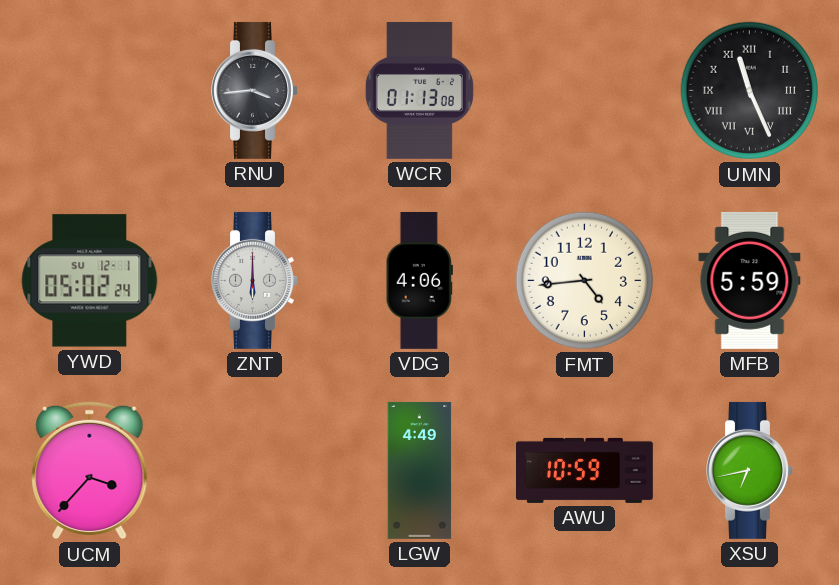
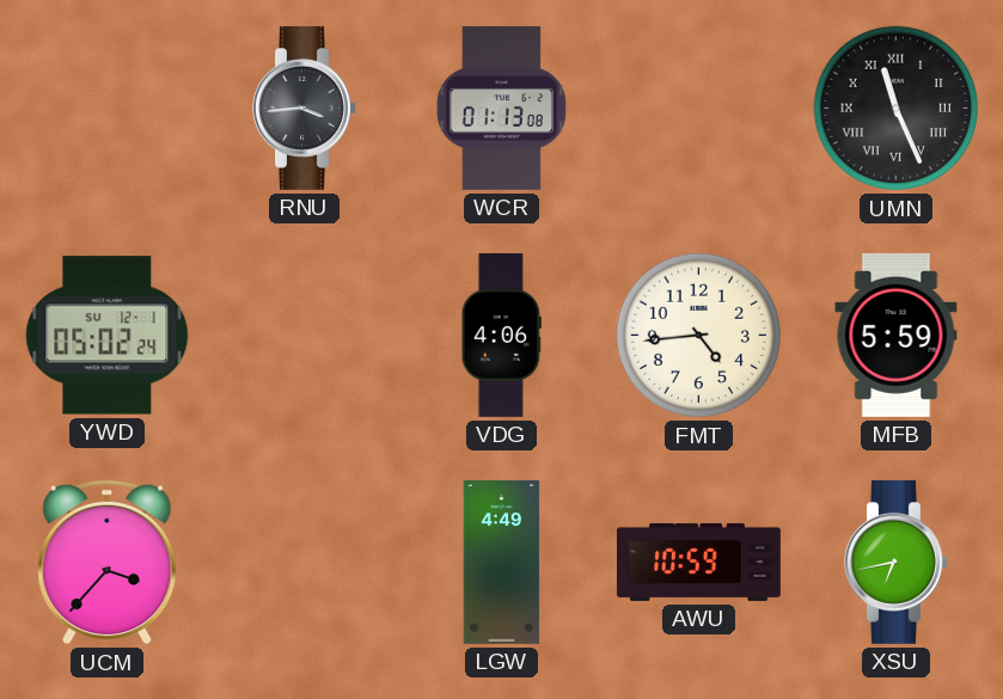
ZNT: 6:00 -> none (255, 280)
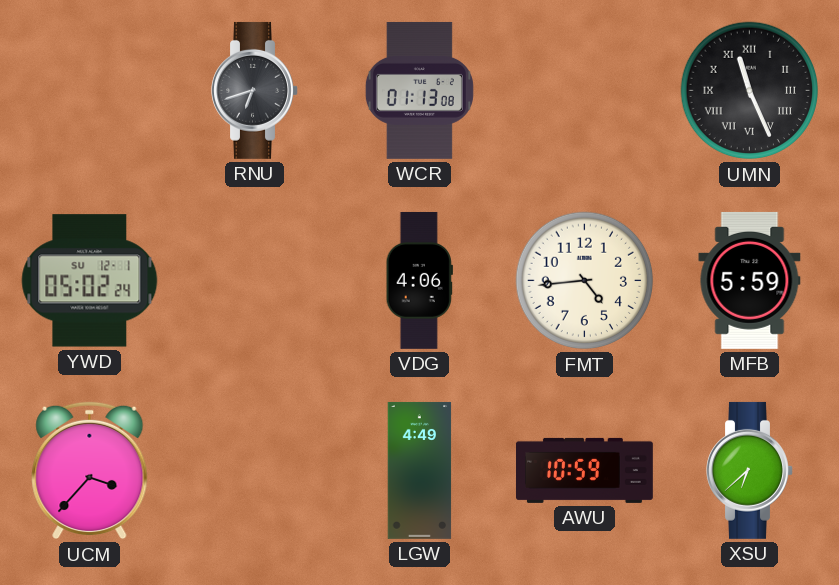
RNU: 3:44 -> 6:42 (255, 90)
XSU: 6:43 -> 6:38 (750, 470)
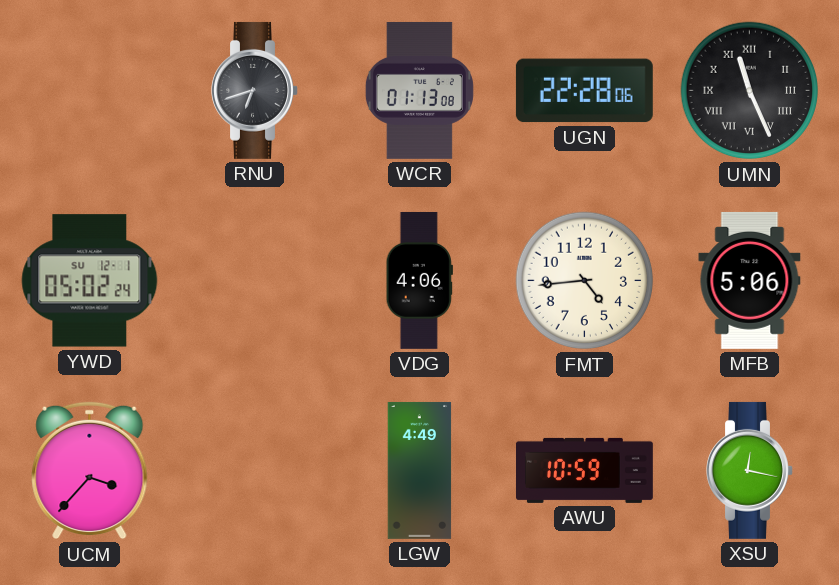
UGN: none -> 22:28 (584, 91)
MFB: 5:59 -> 5:06 (750, 280)
XSU: 6:38 -> 12:17 (750, 470)
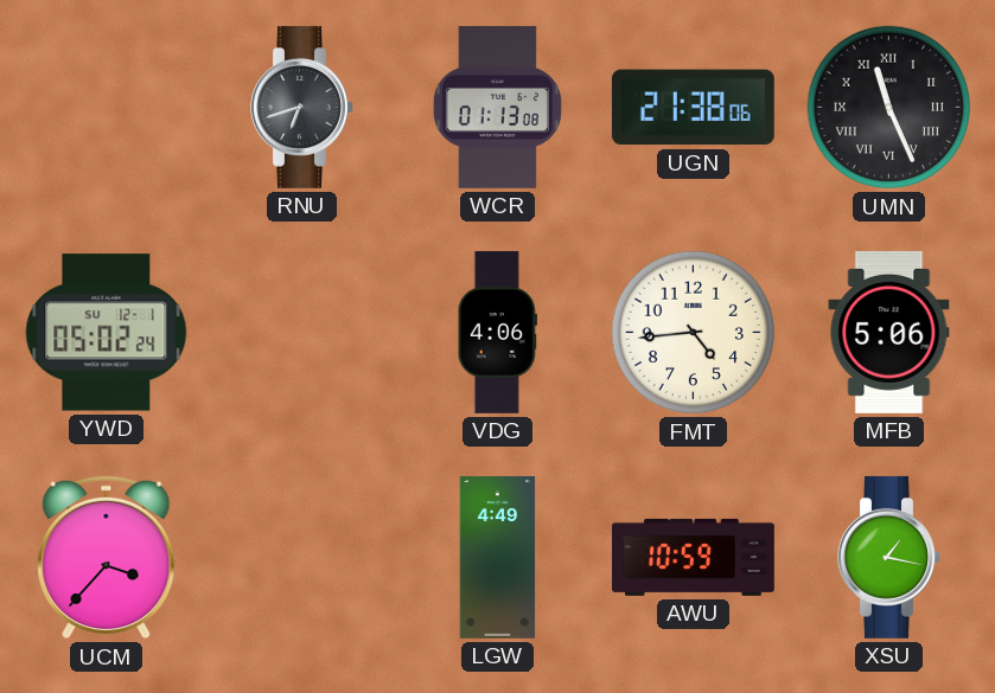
UGN: 22:28 -> 21:38 (693, 108)
XSU: 12:17 -> 1:17 (889, 557)
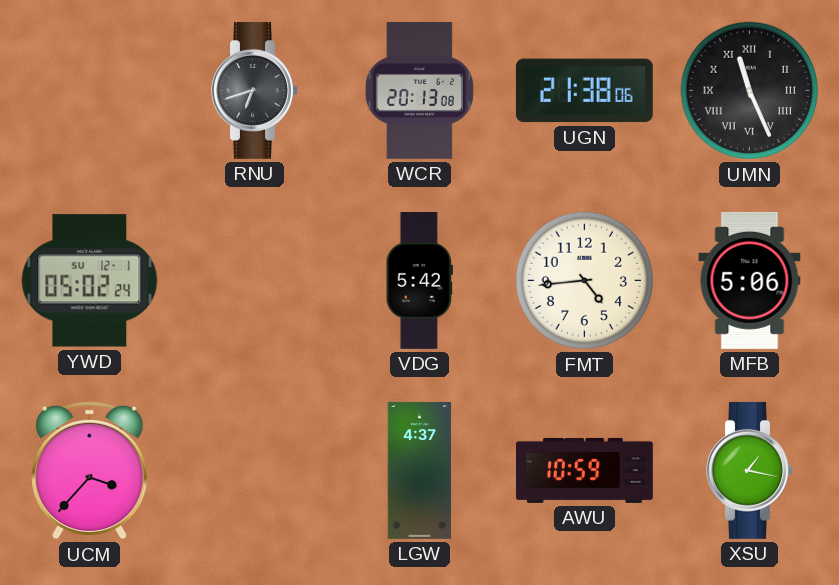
WCR: 01:13 -> 20:13 (419, 90)
VDG: 4:06 -> 5:42 (419, 280)
LGW: 4:49 -> 4:37 (420, 470)
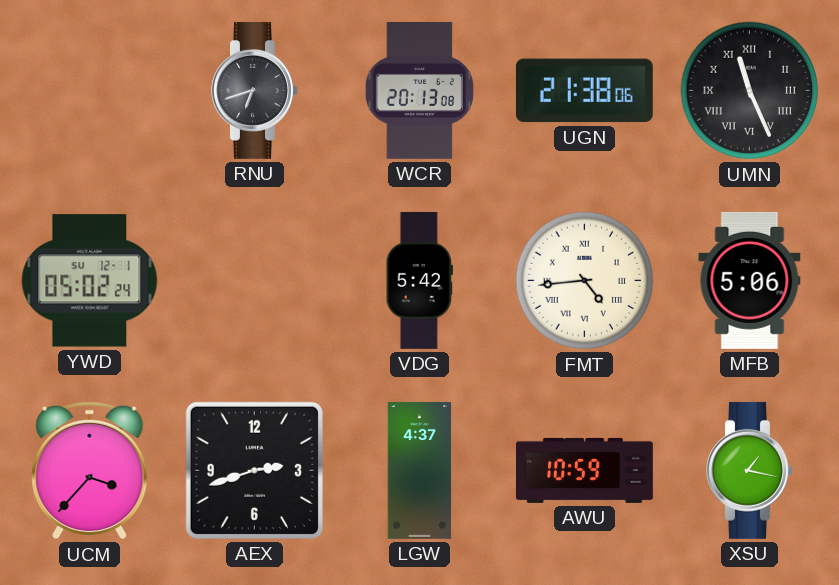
FMT numerals: Arabic -> Roman (585, 281)
AEX: none -> 2:42 (254, 470)
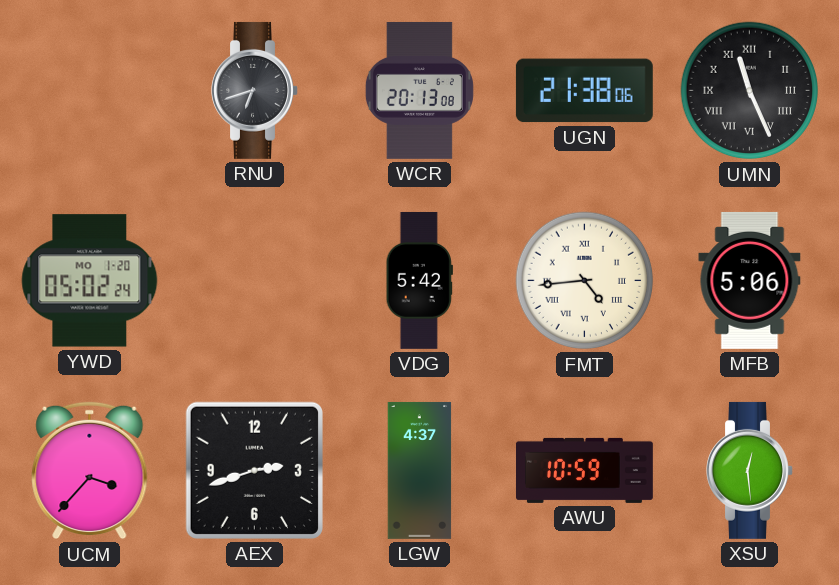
YWD date: SU 12-1 -> MO 1-20 (90, 281)
XSU: 1:17 -> 12:29 (750, 470)
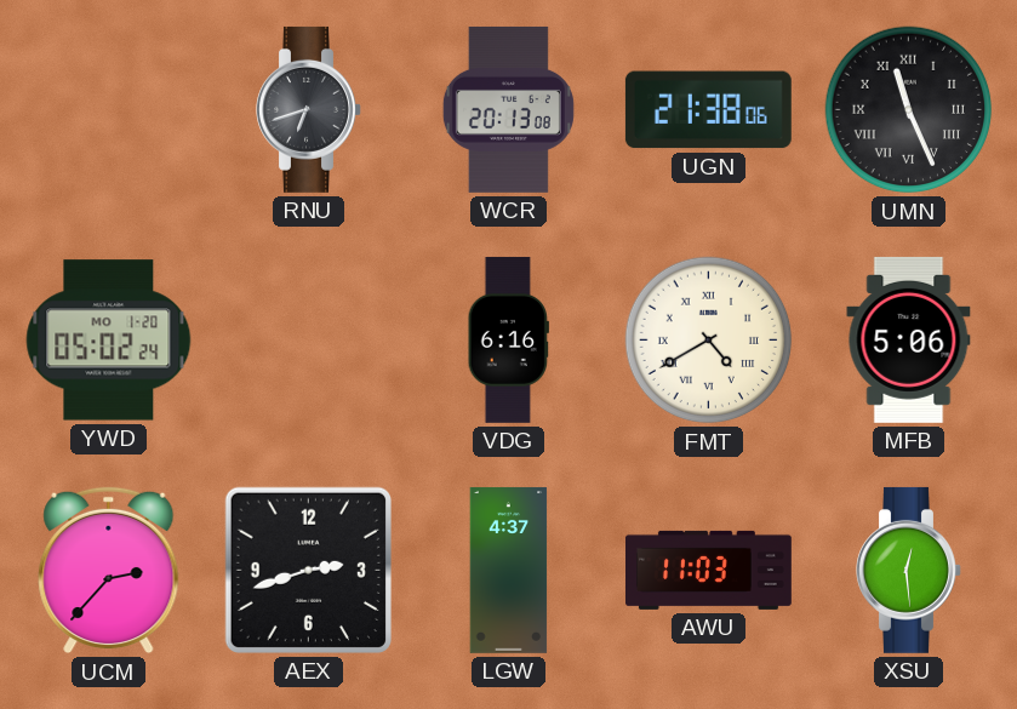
VDG: 5:42 -> 6:16 (508, 339)
FMT: 4:44 -> 4:40 (709, 341)
UCM: 3:37 -> 2:37 (109, 571)
AWU: 10:59 -> 11:03 (708, 570)
